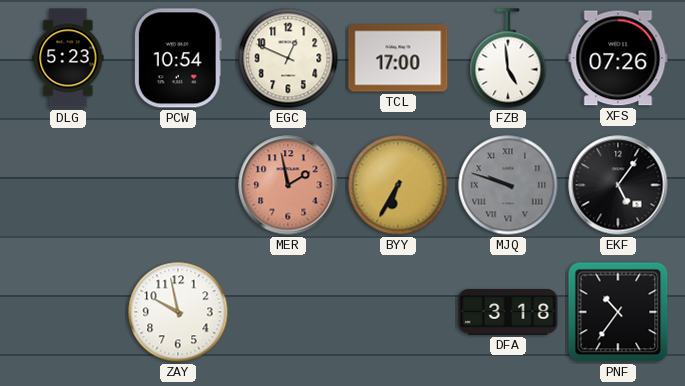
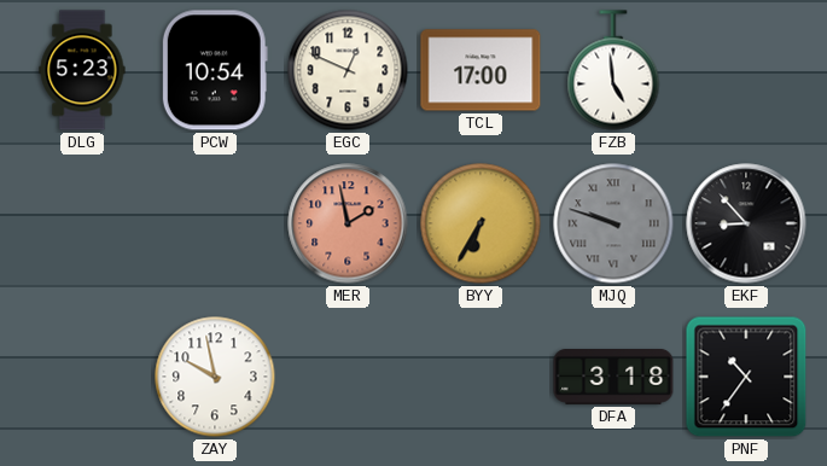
XFS: 07:26 -> none (618, 58)
EKF: 5:06 -> 8:53 (746, 223)
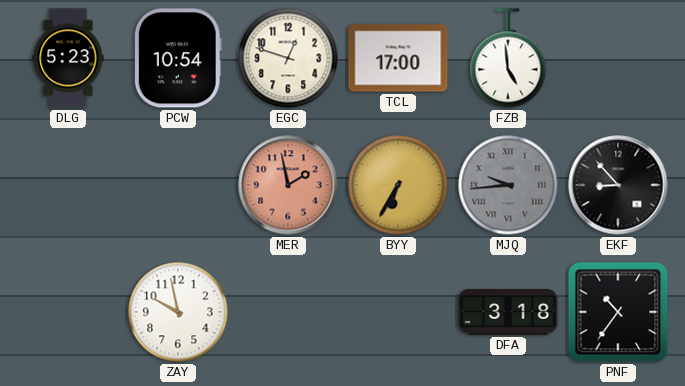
EGC: 12:49 -> 12:48 (288, 58)
MJQ: 9:48 -> 9:44 (508, 185)
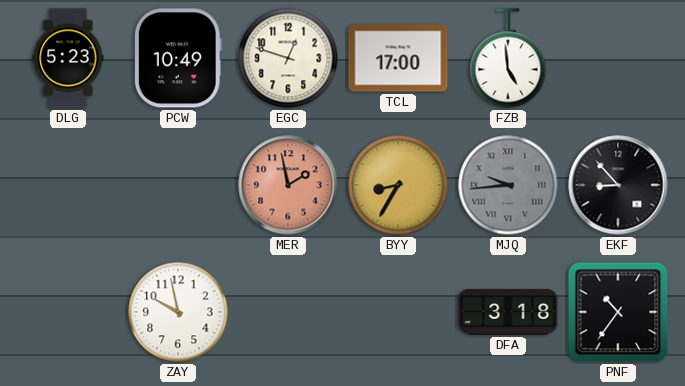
PCW: 10:54 -> 10:49 (178, 58)
BYY: 6:35 -> 8:35 (398, 185)
